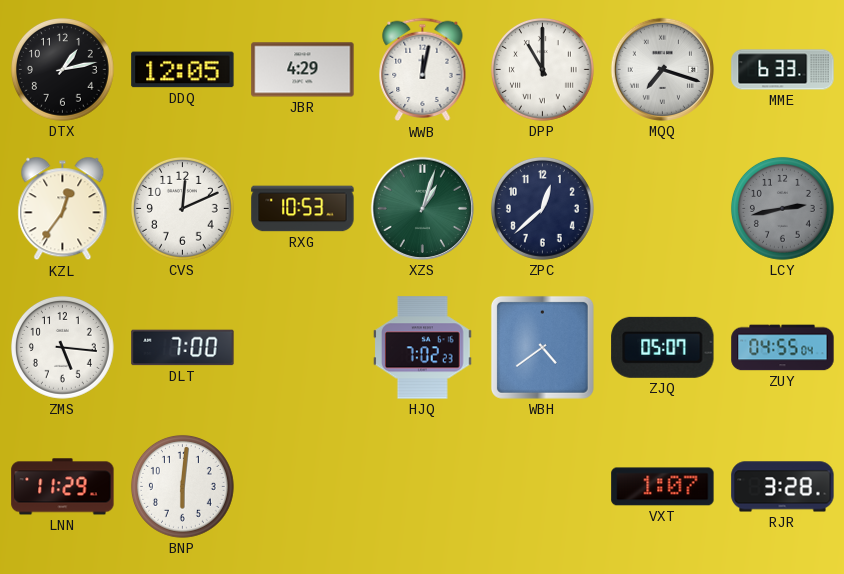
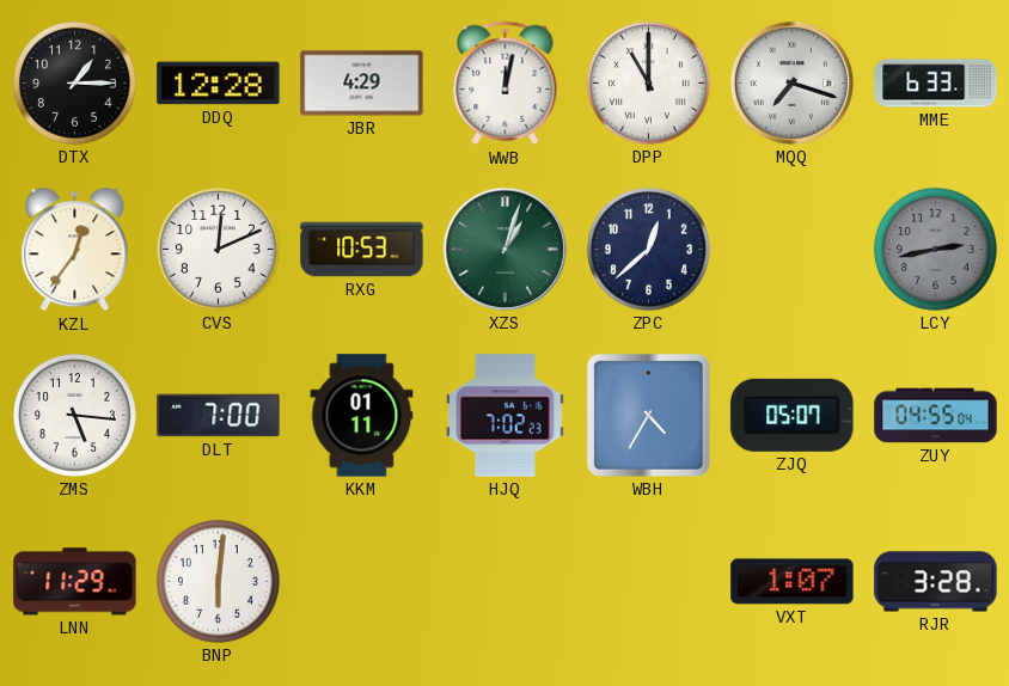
DTX: 1:13 -> 1:15 (74, 82)
DDQ: 12:05 -> 12:28 (219, 84)
KKM: none -> 01:11 (362, 416)
WBH: 4:39 -> 4:35 (648, 415)
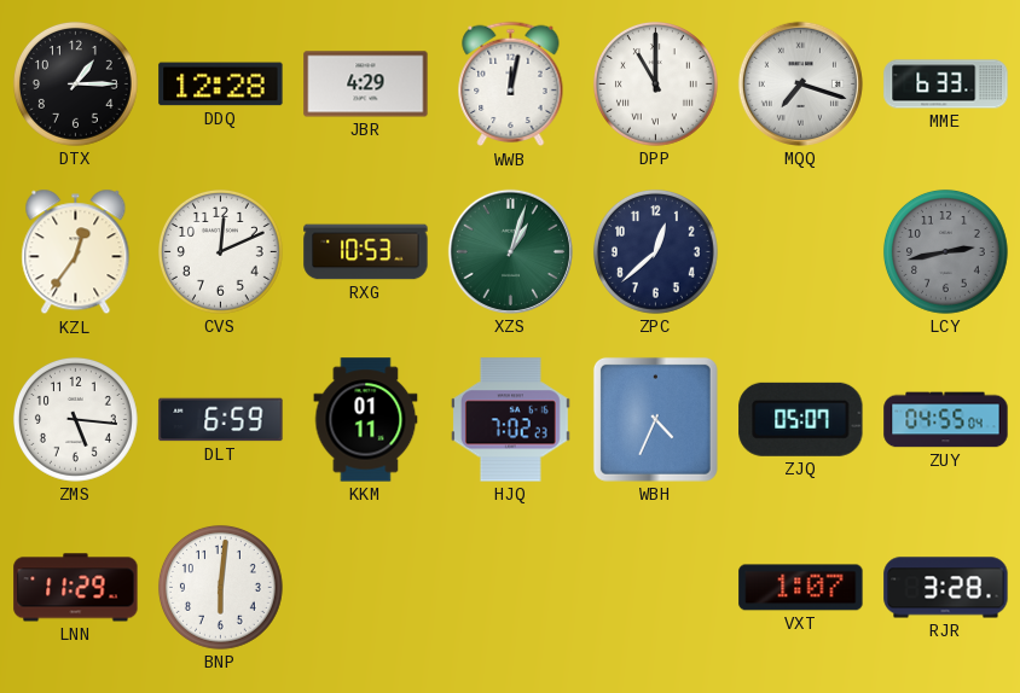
DLT: 7:00 -> 6:59 (221, 420)
WBH: 4:35 -> 4:34 (655, 419)
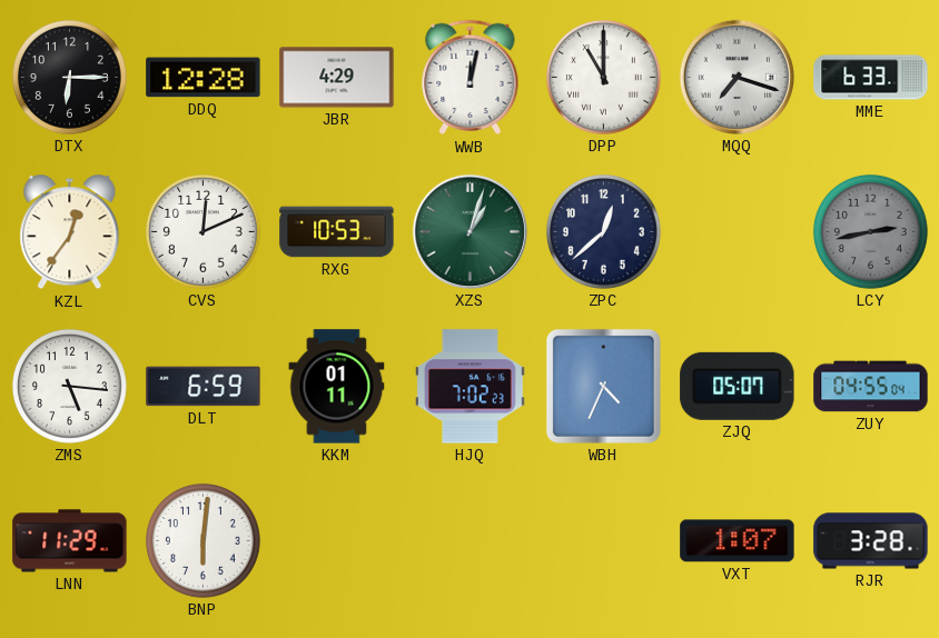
DTX: 1:15 -> 6:15 (69, 77)
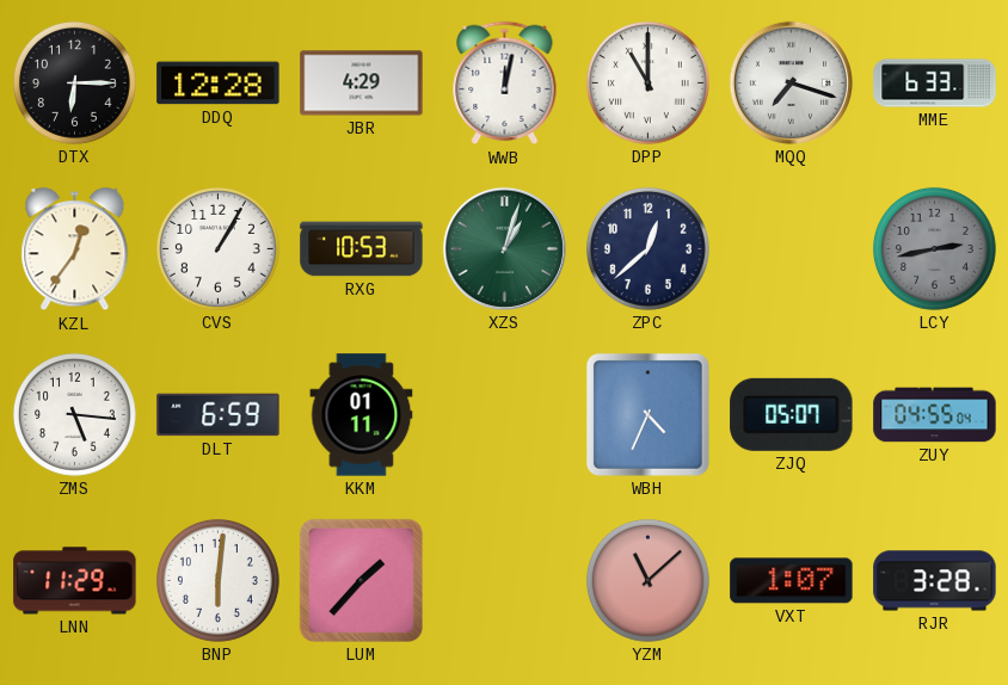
CVS: 12:11 -> 1:05 (217, 248)
HJQ: 7:02 -> none (469, 387)
LUM: none -> 1:37 (361, 580)
YZM: none -> 11:08 (647, 580)
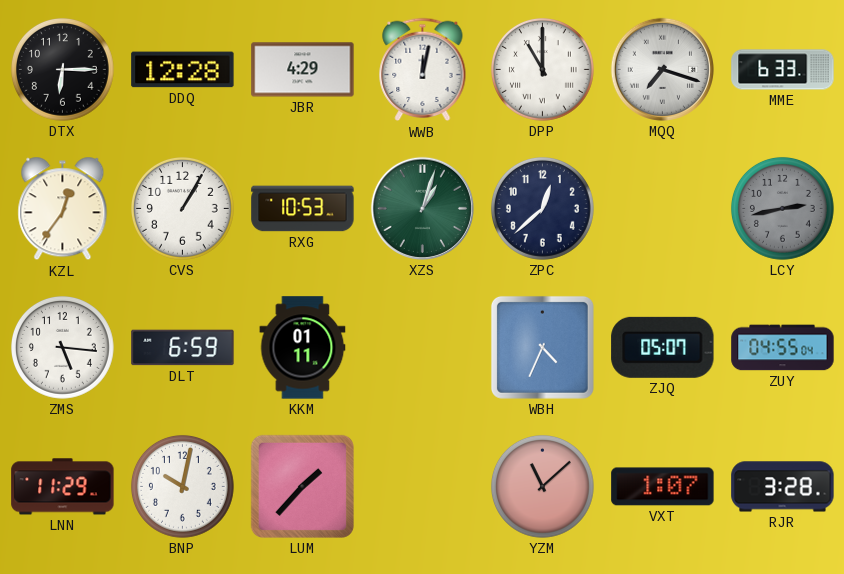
BNP: 6:01 -> 10:02 (182, 486)
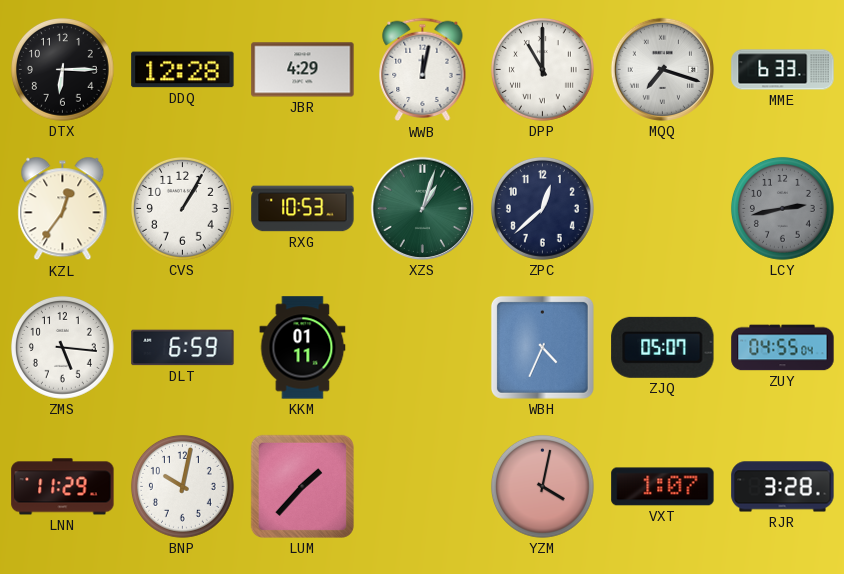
YZM: 11:08 -> 4:02 (542, 486)
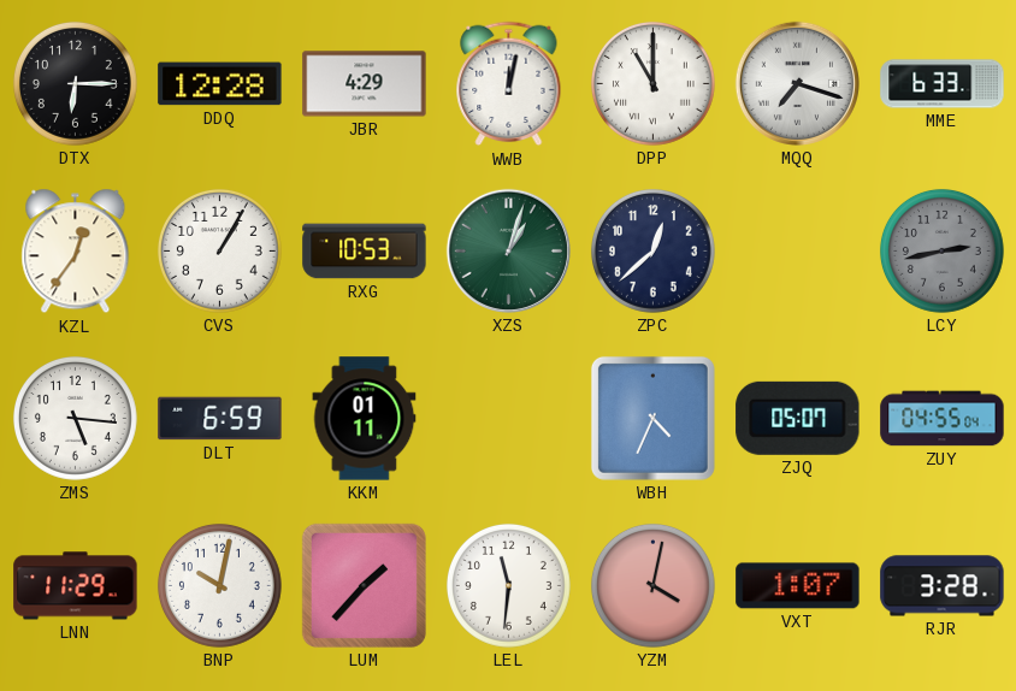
LEL: none -> 11:31 (508, 585)
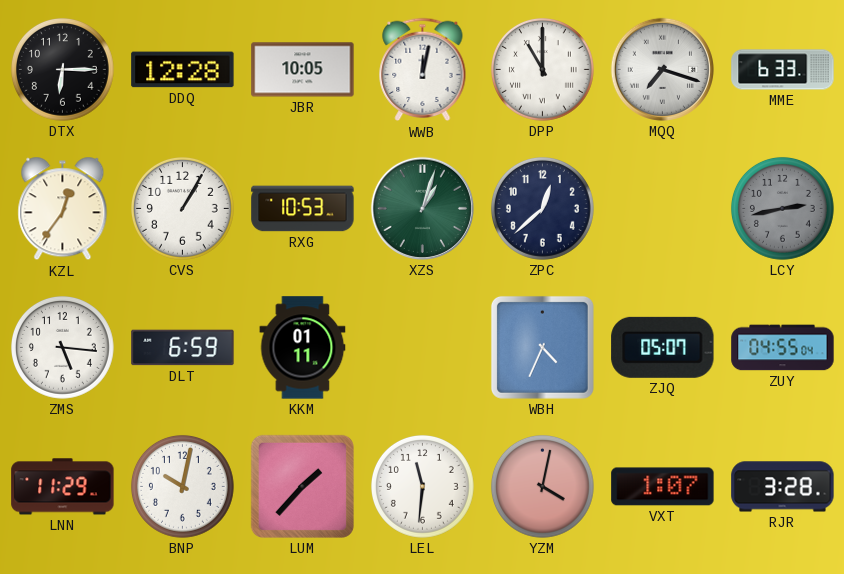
JBR: 4:29 -> 10:05 (303, 70)
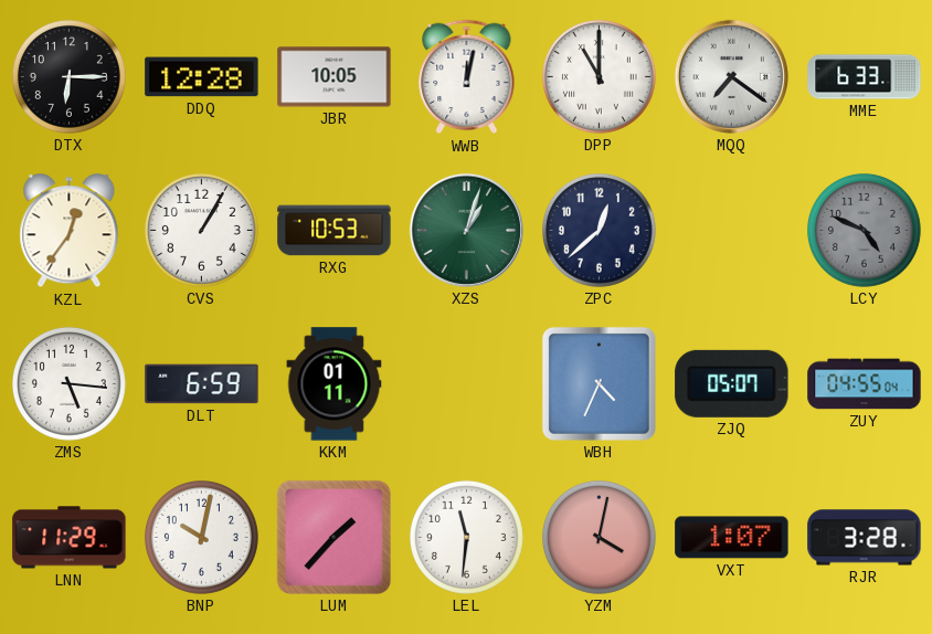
MQQ: 7:18 -> 7:21 (731, 76)
LCY: 2:43 -> 4:49 (864, 230)
